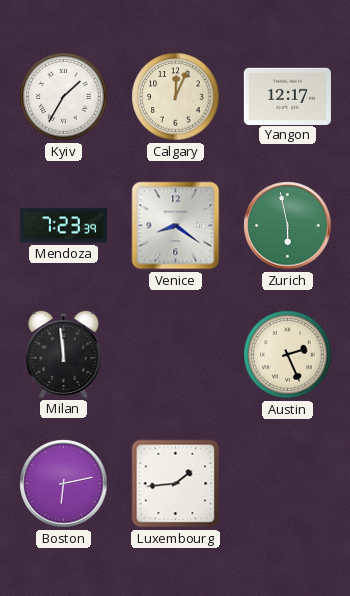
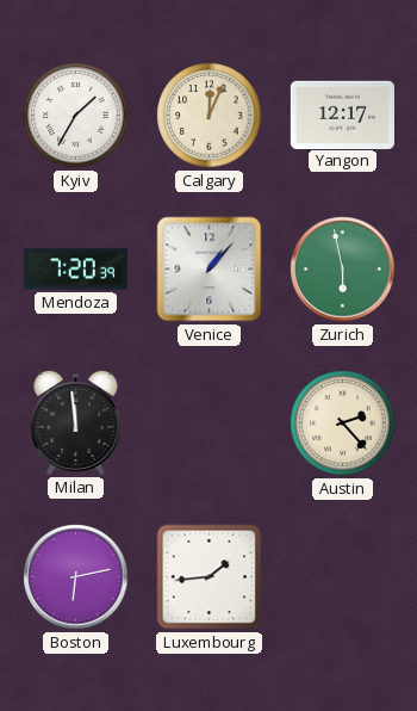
Mendoza: 7:23 -> 7:20 (75, 270)
Venice: 8:21 -> 1:07 (210, 270)
Austin: 2:26 -> 2:23 (343, 423)
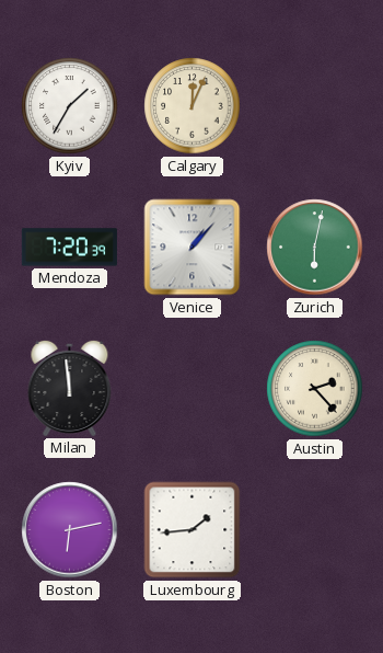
Yangon: 12:17 -> none (342, 115)
Zurich: 5:58 -> 6:02 (315, 248)
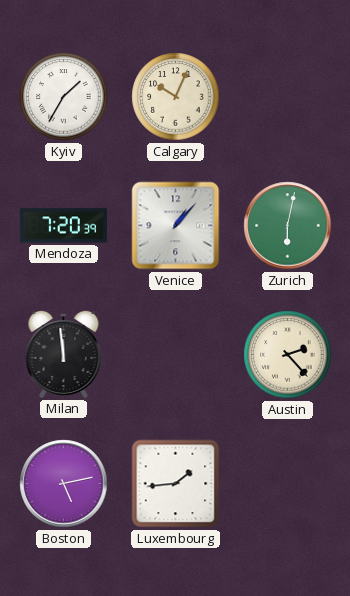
Calgary: 12:04 -> 10:04 (176, 97)
Boston: 6:13 -> 5:13 (64, 484)
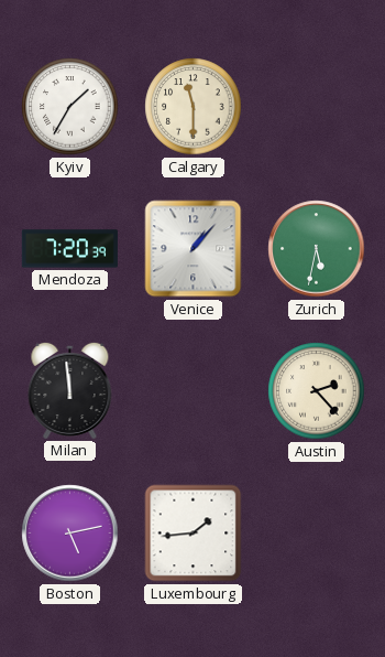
Calgary: 10:04 -> 11:30 (194, 107)
Zurich: 6:02 -> 5:32 (317, 249)
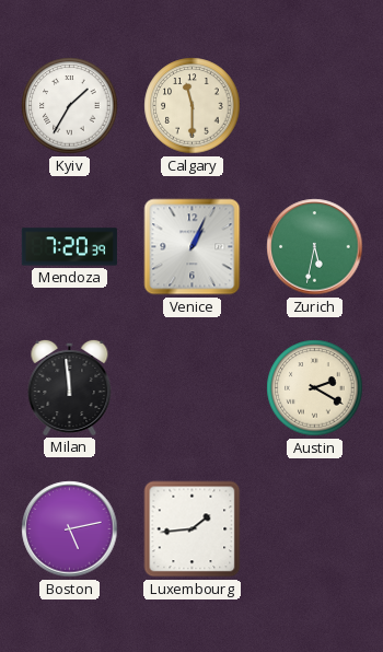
Venice: 1:07 -> 1:04 (193, 247)
Austin: 2:23 -> 2:20 (315, 388)
